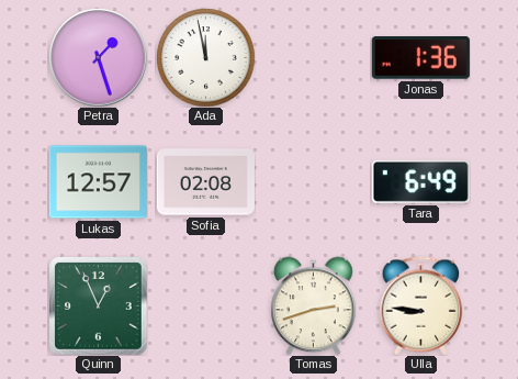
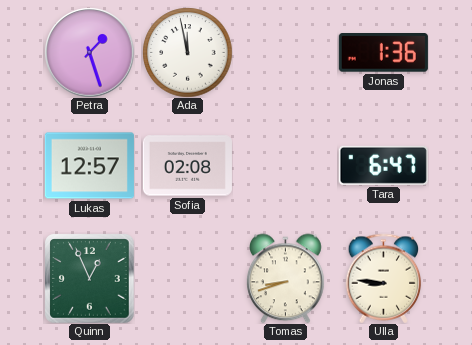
Tara: 6:49 -> 6:47 (383, 165)
Tomas: 2:42 -> 8:42 (286, 278)
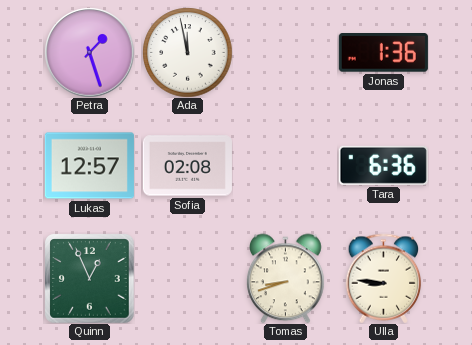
Tara: 6:47 -> 6:36 (383, 165)
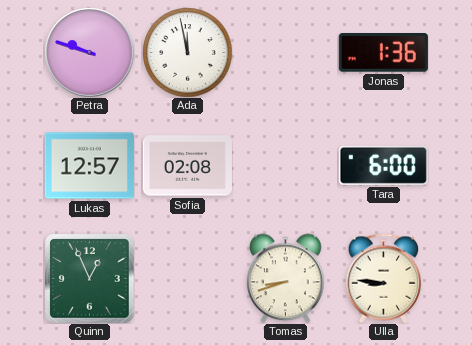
Petra: 1:27 -> 9:48 (89, 52)
Tara: 6:36 -> 6:00 (383, 165)
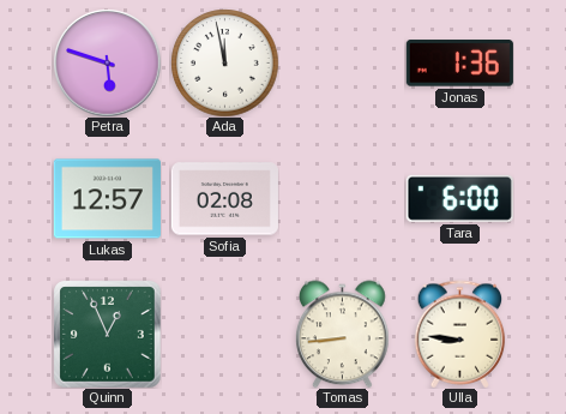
Petra: 9:48 -> 5:48 (107, 62)
Tomas: 8:42 -> 8:44 (343, 334)
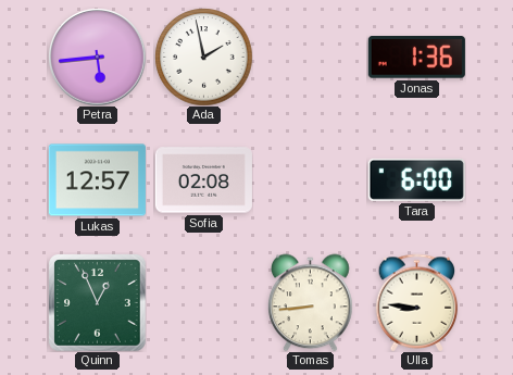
Petra: 5:48 -> 5:44 (97, 57)
Ada: 11:58 -> 1:58 (203, 57)
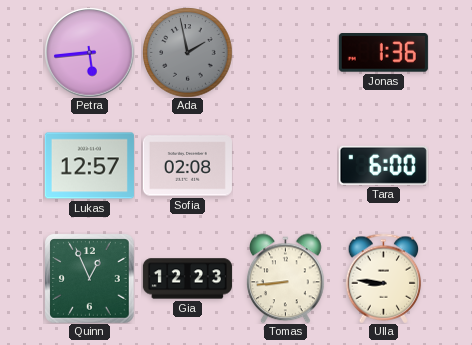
Ada dial: white -> grey (187, 52)
Gia: none -> 12:23 (187, 279)
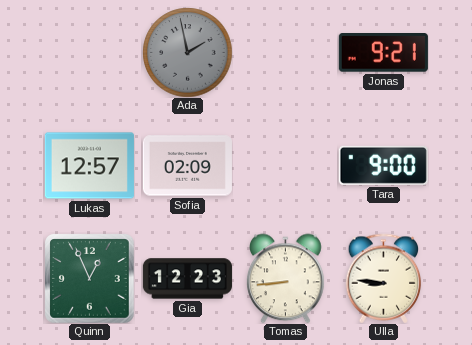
Petra: 5:44 -> none (89, 52)
Jonas: 1:36 -> 9:21 (383, 53)
Sofia: 02:08 -> 02:09 (187, 166)
Tara: 6:00 -> 9:00 (383, 165)
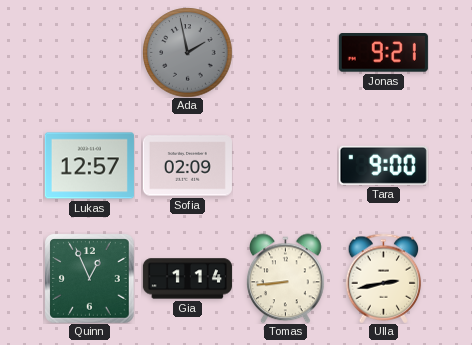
Gia: 12:23 -> 1:14 (187, 279)
Ulla: 8:46 -> 2:43 (384, 278)
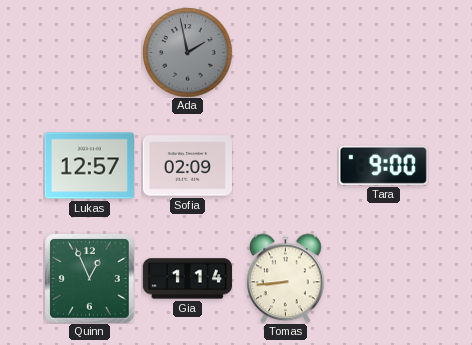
Jonas: 9:21 -> none (383, 53)
Ulla: 2:43 -> none (384, 278)
